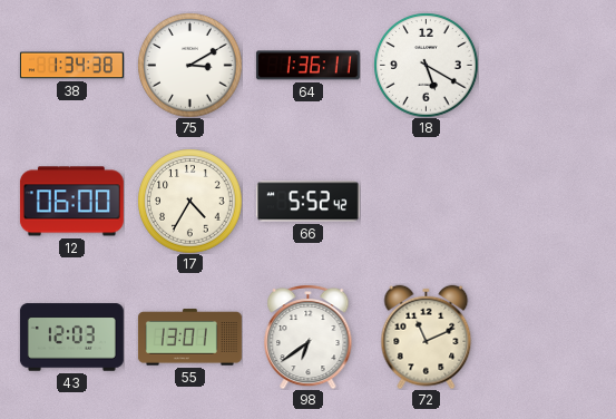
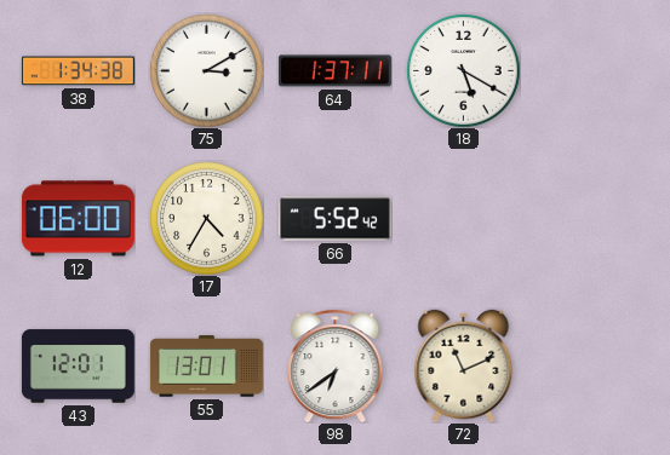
64: 1:36 -> 1:37 (334, 71)
43: 12:03 -> 12:01 (78, 367)
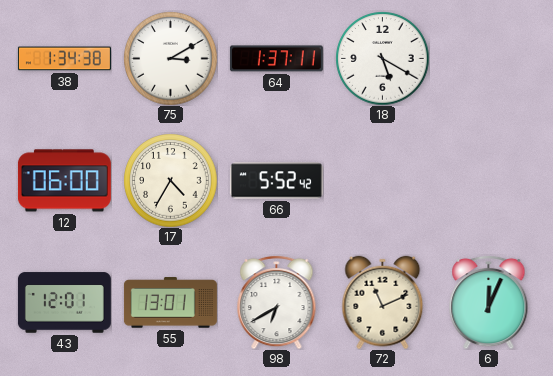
98: 6:39 -> 6:40 (277, 302)
6: none -> 12:04 (489, 302)
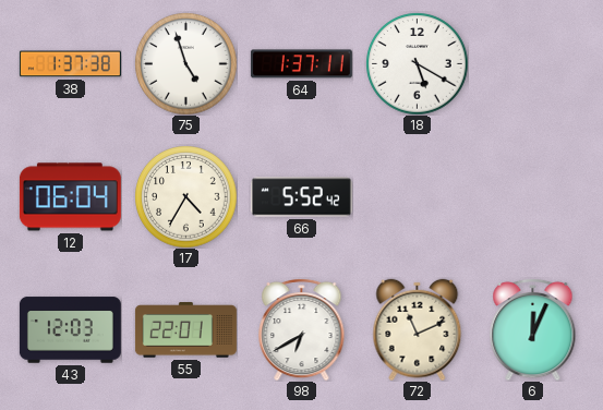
38: 1:34 -> 1:37 (70, 64)
75: 3:10 -> 4:57 (185, 63)
12: 06:00 -> 06:04 (70, 197)
43: 12:01 -> 12:03 (70, 330)
55: 13:01 -> 22:01 (185, 330)
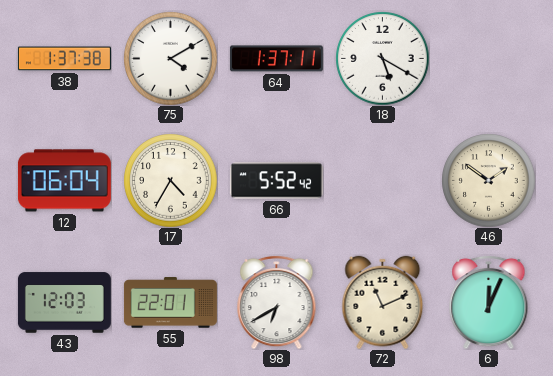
75: 4:57 -> 4:10 (170, 58)
46: none -> 1:51 (488, 180)
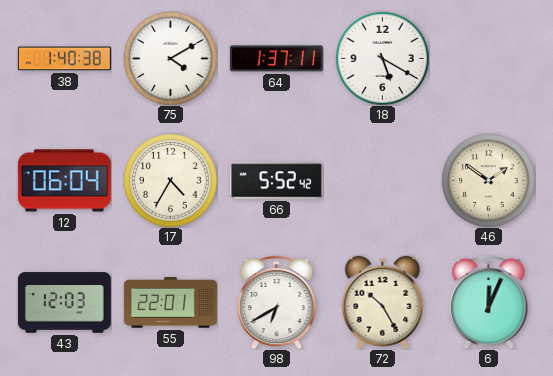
38: 1:37 -> 1:40 (64, 59)
72: 11:11 -> 10:25 (383, 302)
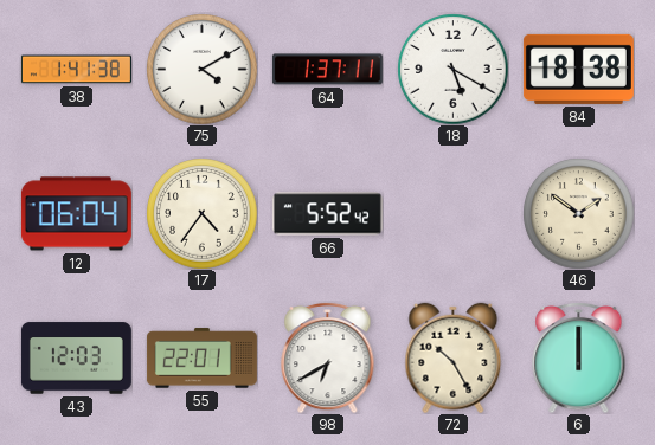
38: 1:40 -> 1:41 (76, 70)
84: none -> 18:38 (578, 69)
17: 4:35 -> 4:36 (201, 213)
6: 12:04 -> 12:00 (579, 357)
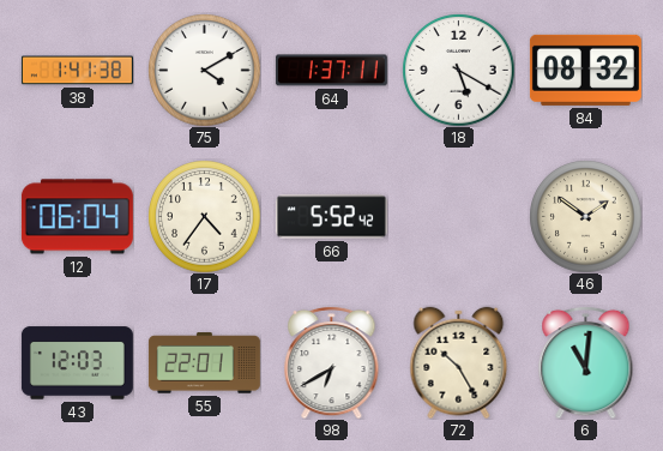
84: 18:38 -> 08:32 (585, 70)
6: 12:00 -> 11:01 (586, 362)
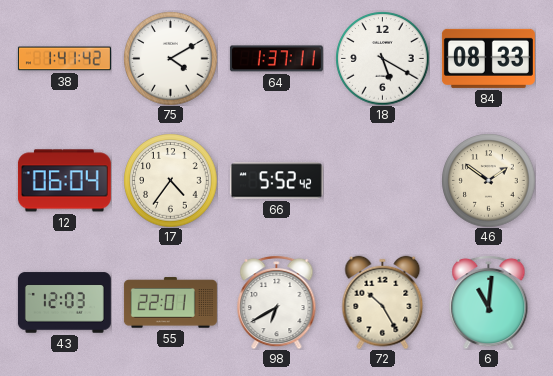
38: 1:41:38 -> 1:41:42 (64, 59)
84: 08:32 -> 08:33 (488, 58)
